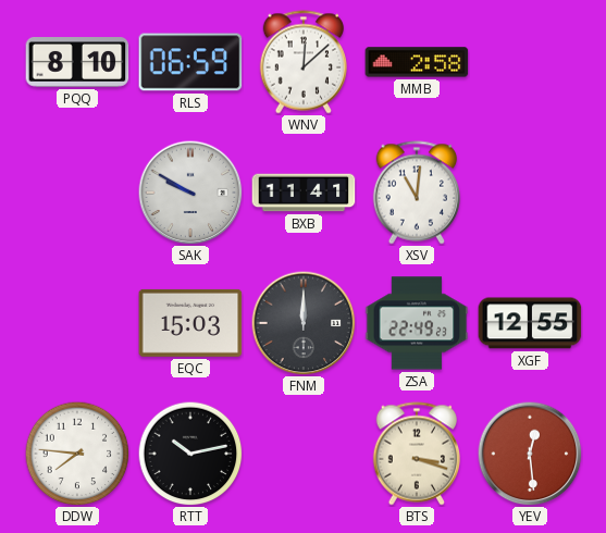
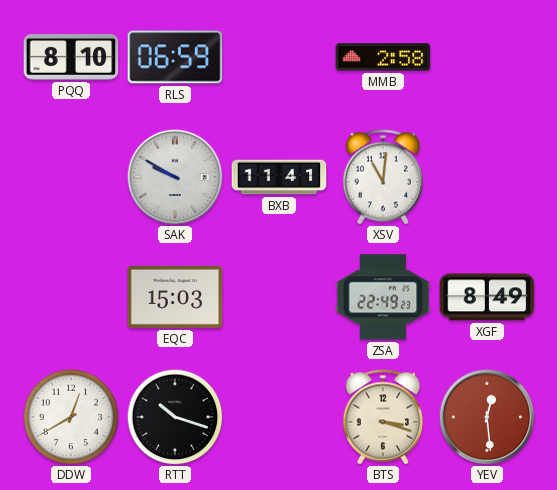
WNV: 12:08 -> none (302, 62)
FNM: 12:00 -> none (304, 323)
XGF: 12:55 -> 8:49 (487, 297)
DDW: 7:46 -> 12:40 (71, 417)
RTT: 10:13 -> 10:18 (175, 417)
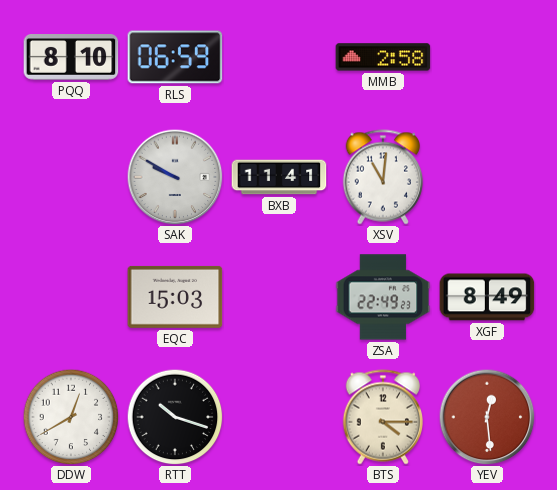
BTS: 3:18 -> 4:15 (382, 417)
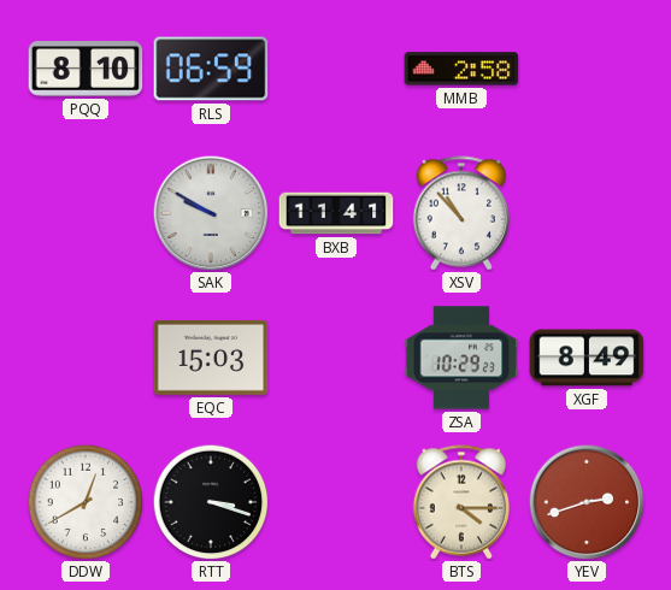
XSV: 11:01 -> 10:53 (460, 213)
ZSA: 22:49 -> 10:29 (461, 358)
RTT: 10:18 -> 3:18 (211, 502)
YEV: 12:29 -> 2:42 (587, 502)
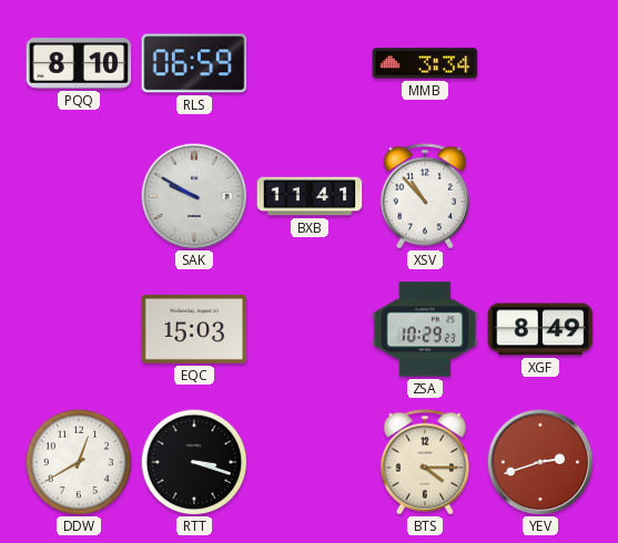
MMB: 2:58 -> 3:34 (425, 63)
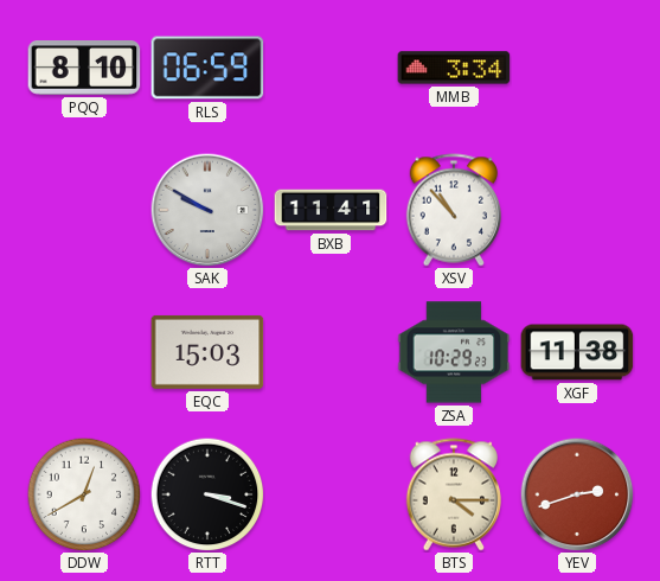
XGF: 8:49 -> 11:38 (577, 352)
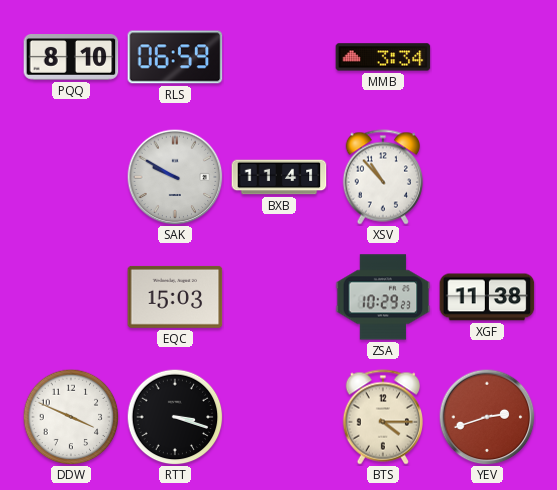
DDW: 12:40 -> 3:49 (71, 417)
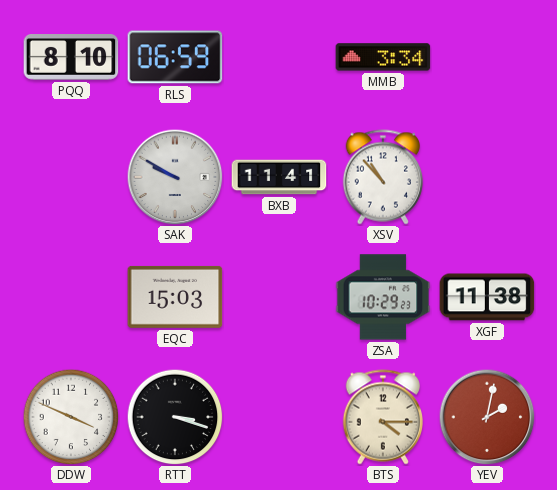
YEV: 2:42 -> 2:02 (487, 417)
